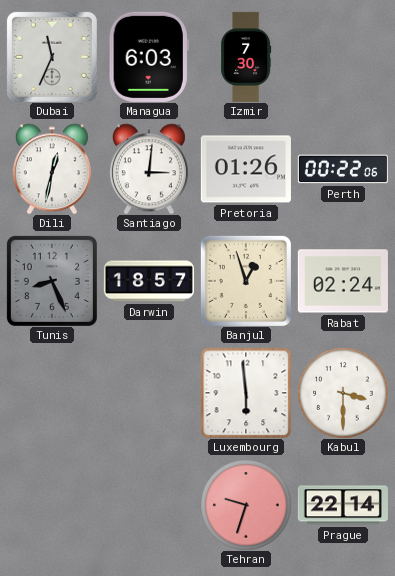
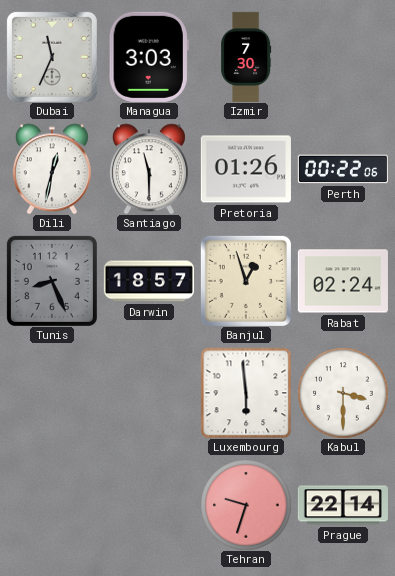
Managua: 6:03 -> 3:03 (149, 57)
Santiago: 3:01 -> 11:30 (149, 169)
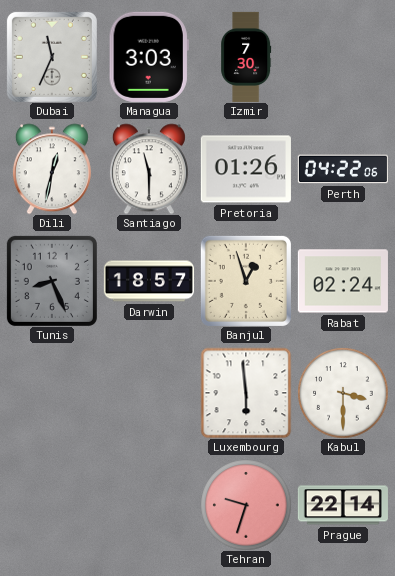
Perth: 00:22 -> 04:22 (343, 169)
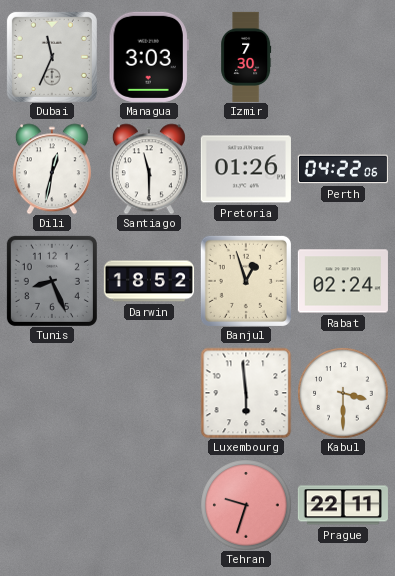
Darwin: 18:57 -> 18:52 (149, 281)
Prague: 22:14 -> 22:11 (343, 505)
